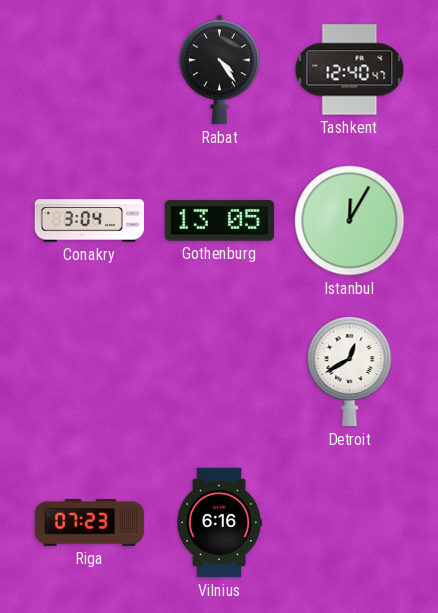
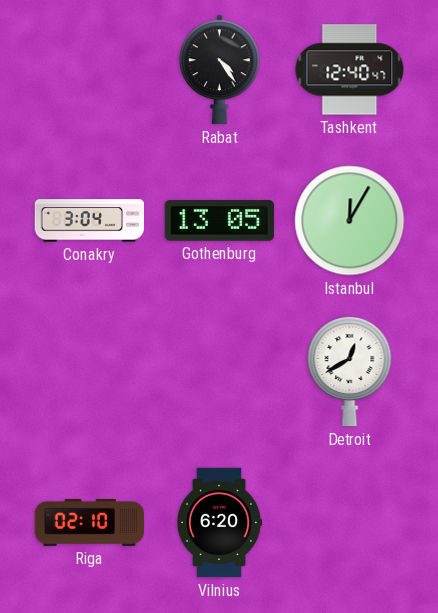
Riga: 07:23 -> 02:10 (90, 522)
Vilnius: 6:16 -> 6:20 (218, 523)
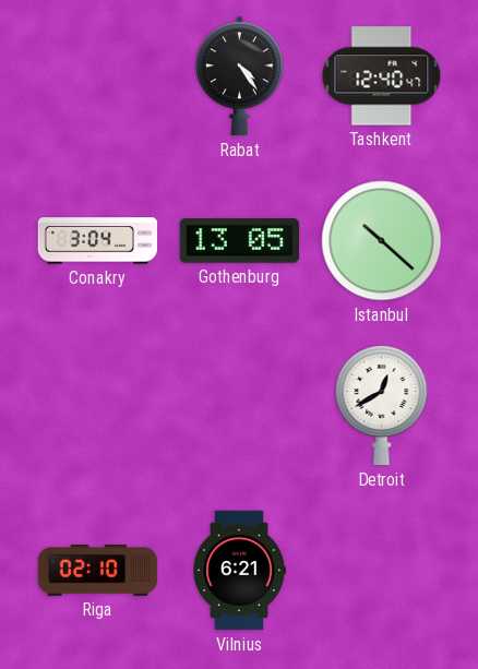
Istanbul: 12:05 -> 10:22 (382, 241)
Vilnius: 6:20 -> 6:21 (238, 571)
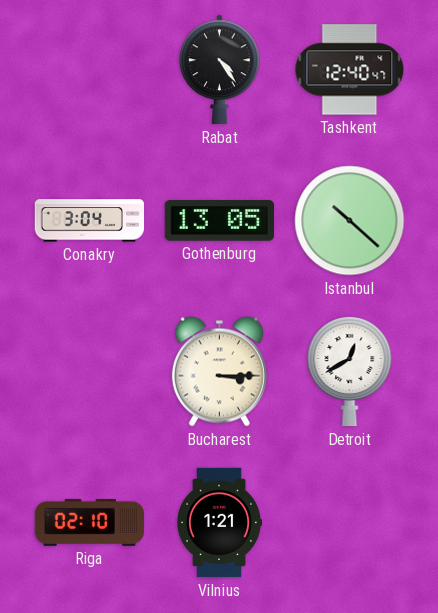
Bucharest: none -> 3:15 (219, 372)
Vilnius: 6:21 -> 1:21 (218, 523)
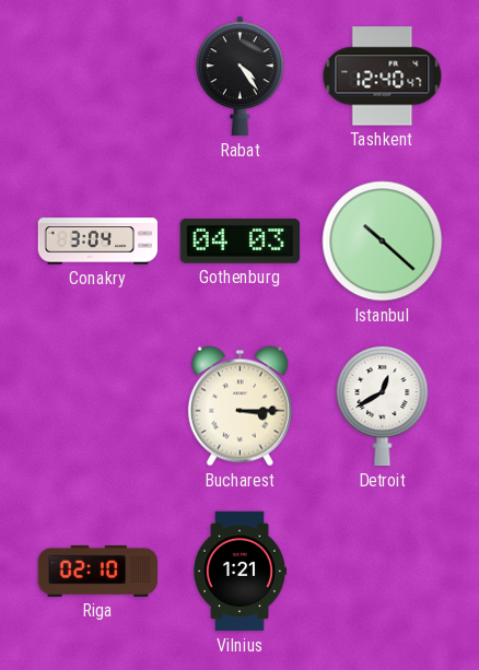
Gothenburg: 13:05 -> 04:03 (240, 242)
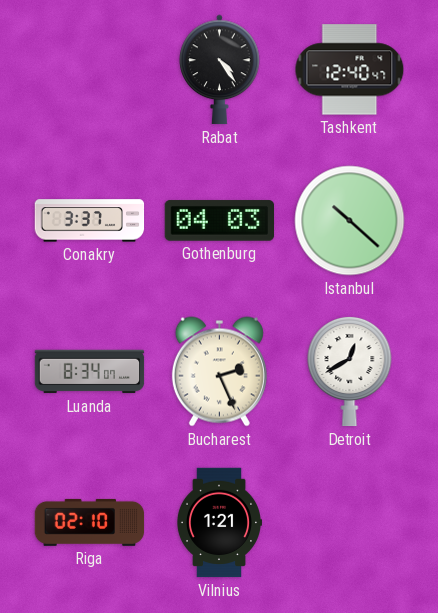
Conakry: 3:04 -> 3:37 (90, 221)
Luanda: none -> 8:34 (90, 372)
Bucharest: 3:15 -> 2:26 (219, 372)
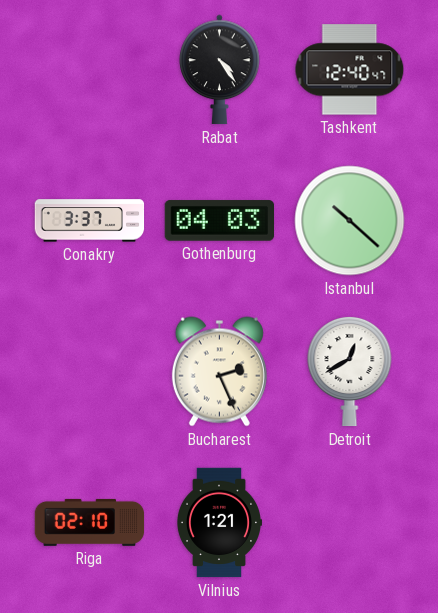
Luanda: 8:34 -> none (90, 372)
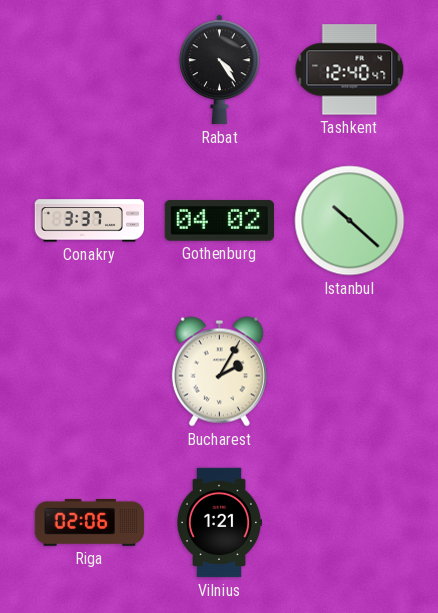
Gothenburg: 04:03 -> 04:02 (219, 221)
Bucharest: 2:26 -> 2:05 (219, 372)
Detroit: 12:40 -> none (350, 371)
Riga: 02:10 -> 02:06 (90, 522)
